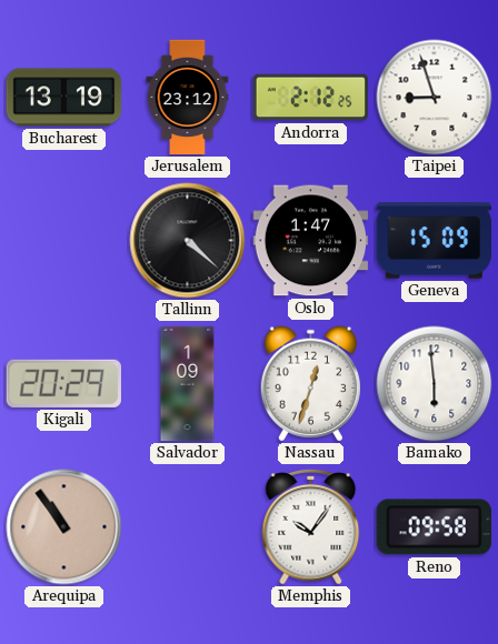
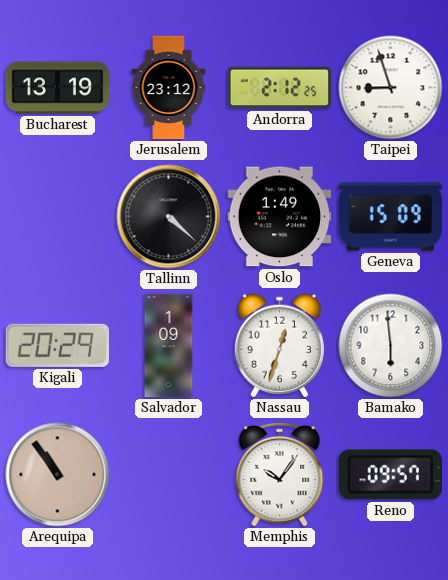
Oslo: 1:47 -> 1:49 (280, 217)
Reno: 09:58 -> 09:57 (390, 475)
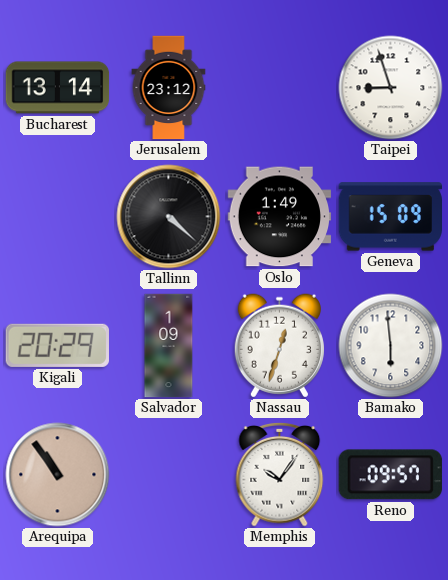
Bucharest: 13:19 -> 13:14 (58, 88)
Andorra: 2:12 -> none (280, 88)
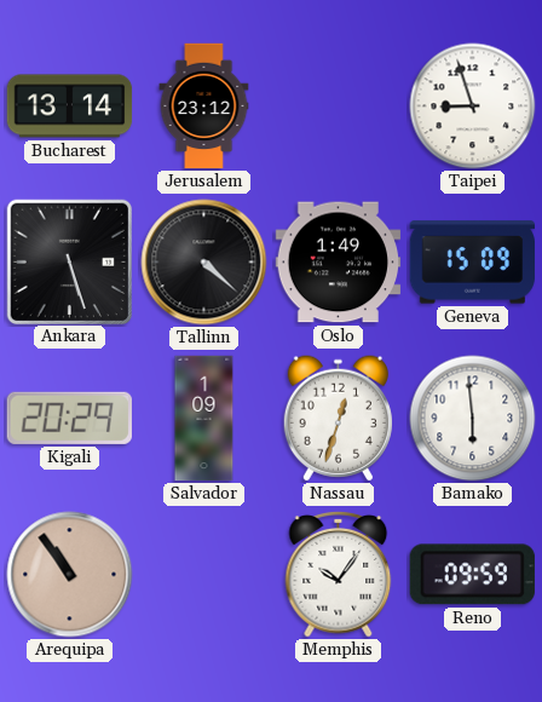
Ankara: none -> 5:27 (69, 261)
Reno: 09:57 -> 09:59 (472, 575)
